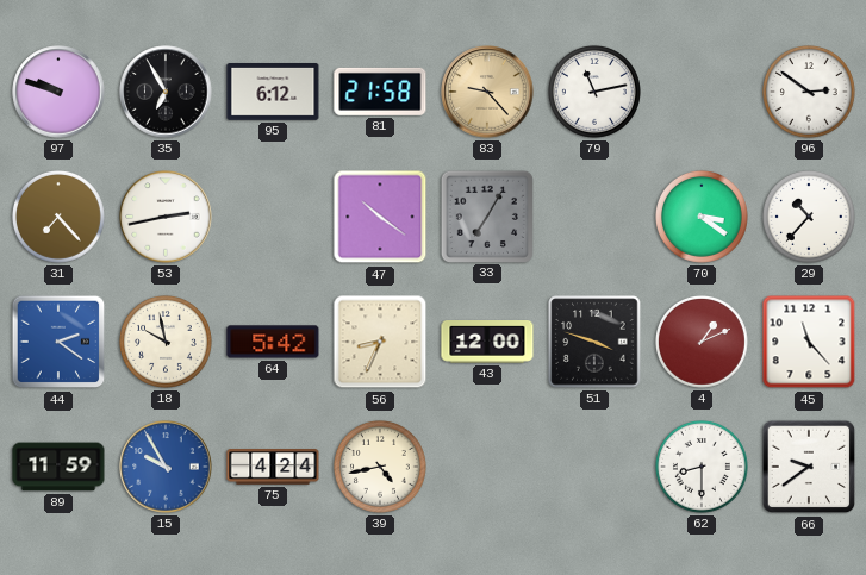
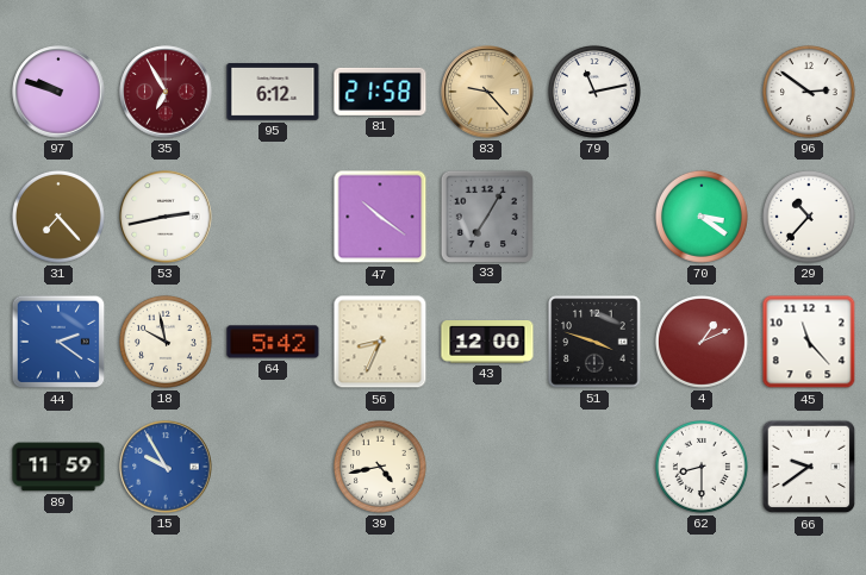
35 dial: black -> burgundy (166, 92)
75: 4:24 -> none (273, 468)
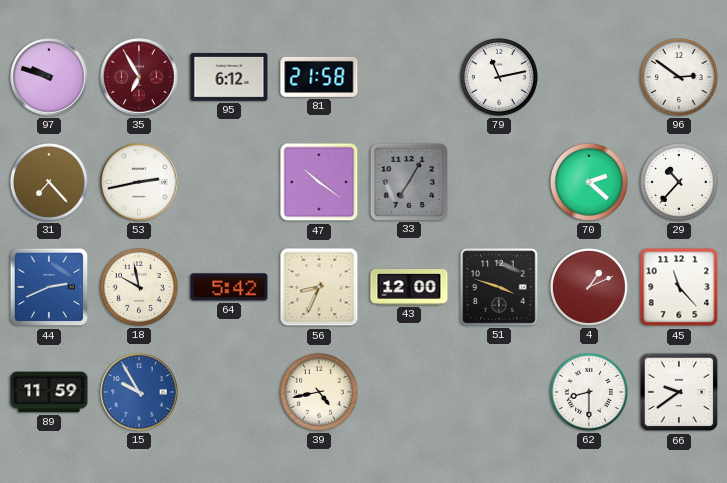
83: 9:23 -> none (487, 92)
70: 3:21 -> 2:22 (589, 182)
44: 2:21 -> 2:41 (49, 287)
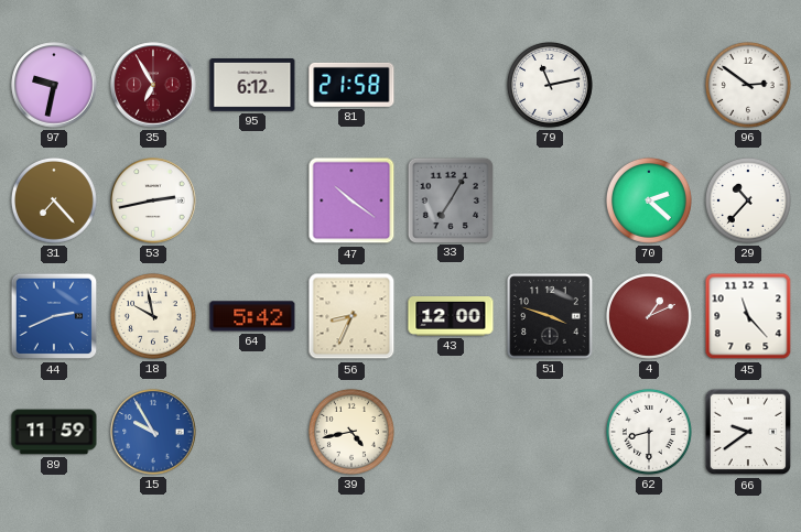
97: 9:48 -> 9:32 (54, 85)
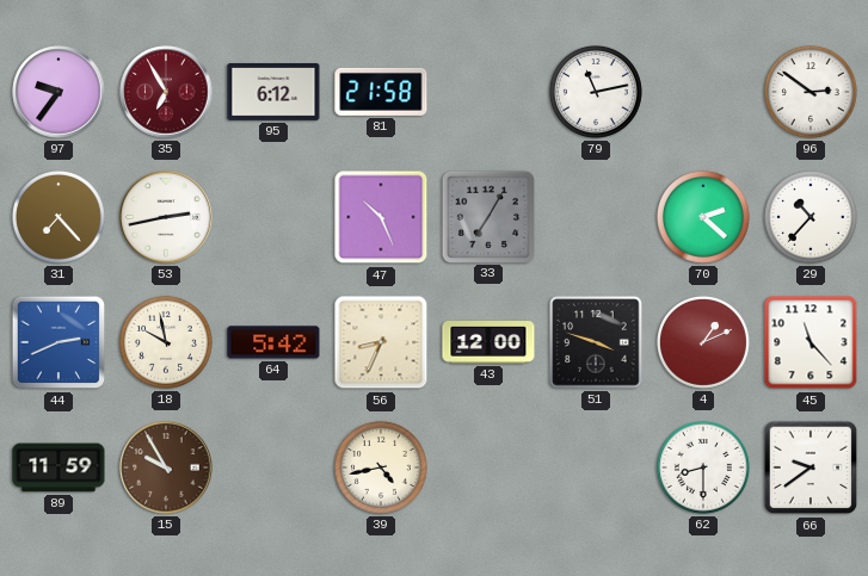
97: 9:32 -> 9:36 (59, 92)
47: 10:21 -> 10:26 (381, 217)
15 dial: blue -> brown (166, 467)
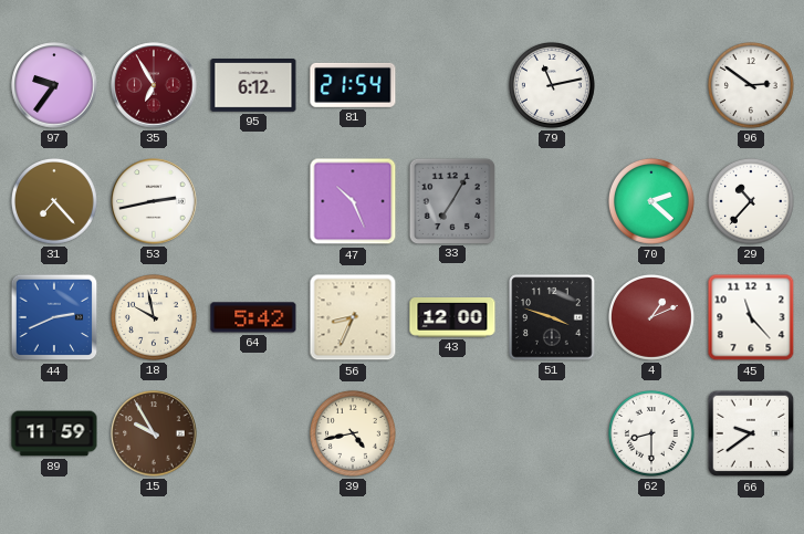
81: 21:58 -> 21:54 (353, 85)
